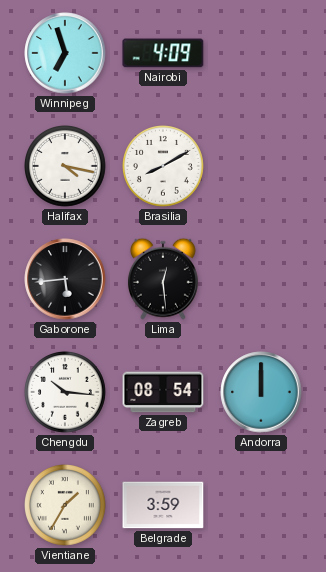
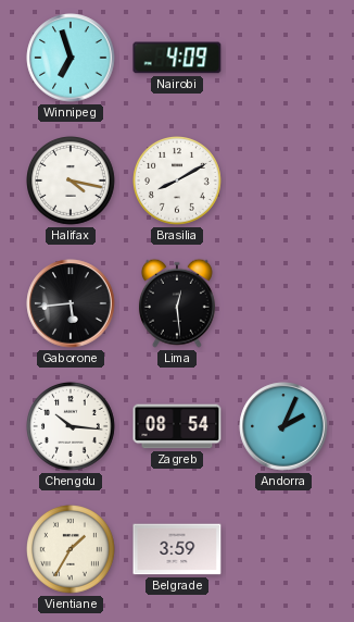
Andorra: 12:00 -> 2:04 (283, 426)
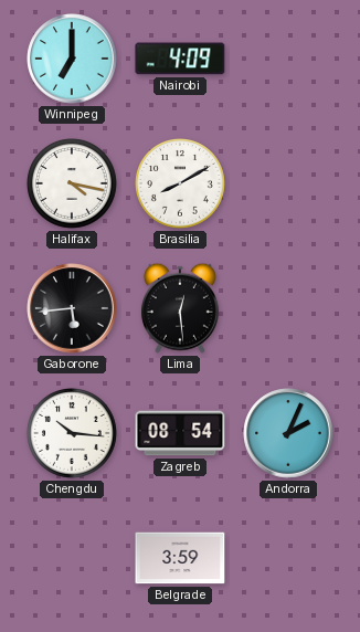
Winnipeg: 6:57 -> 7:00 (72, 59)
Vientiane: 1:35 -> none (72, 550)
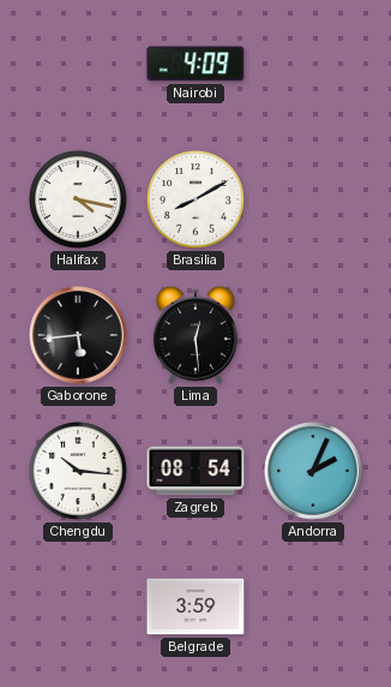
Winnipeg: 7:00 -> none (72, 59)
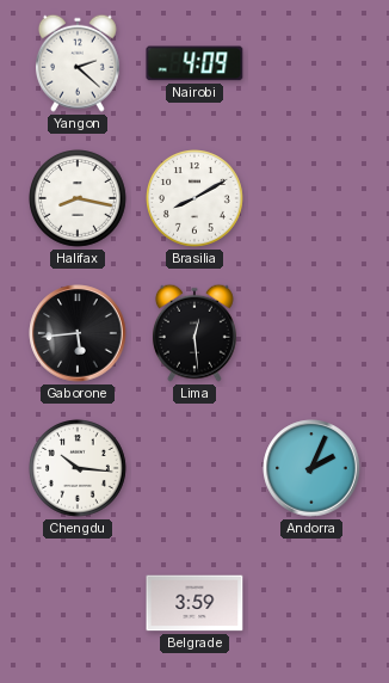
Yangon: none -> 2:22 (78, 63)
Halifax: 4:17 -> 8:17 (79, 199)
Zagreb: 08:54 -> none (195, 471)
